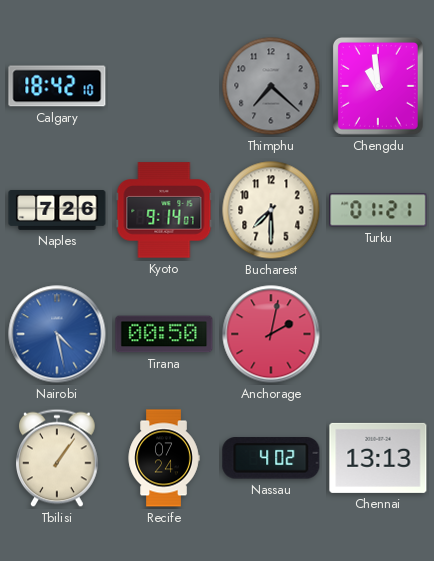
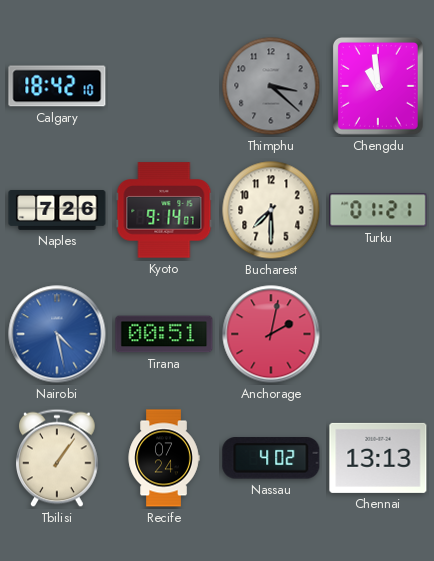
Thimphu: 7:22 -> 3:22 (271, 86)
Tirana: 00:50 -> 00:51 (164, 334)
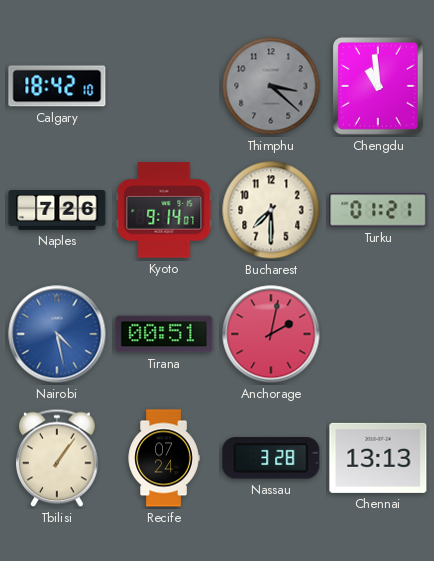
Nassau: 4:02 -> 3:28 (271, 458)
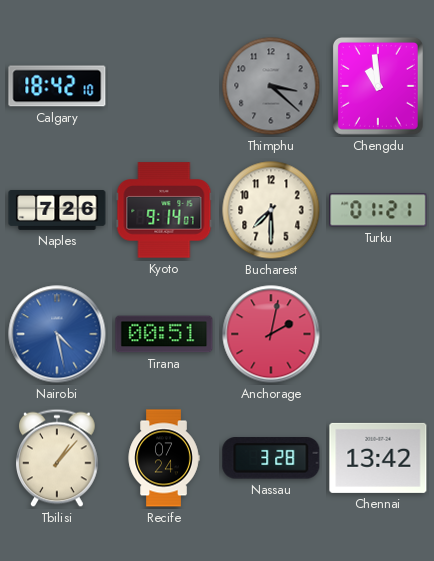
Tbilisi: 1:06 -> 1:07 (58, 458)
Chennai: 13:13 -> 13:42 (378, 458)
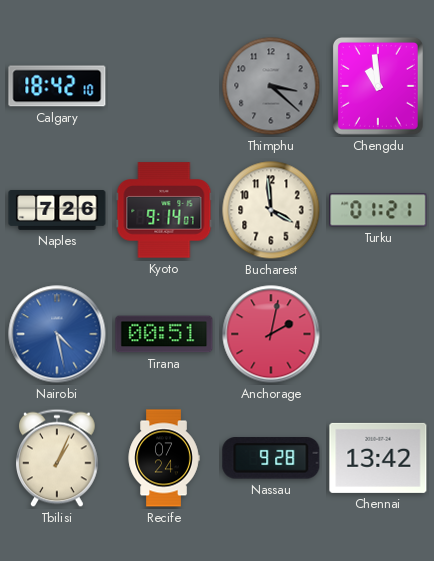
Bucharest: 7:30 -> 3:59 (271, 210)
Tbilisi: 1:07 -> 1:04 (58, 458)
Nassau: 3:28 -> 9:28 (271, 458)
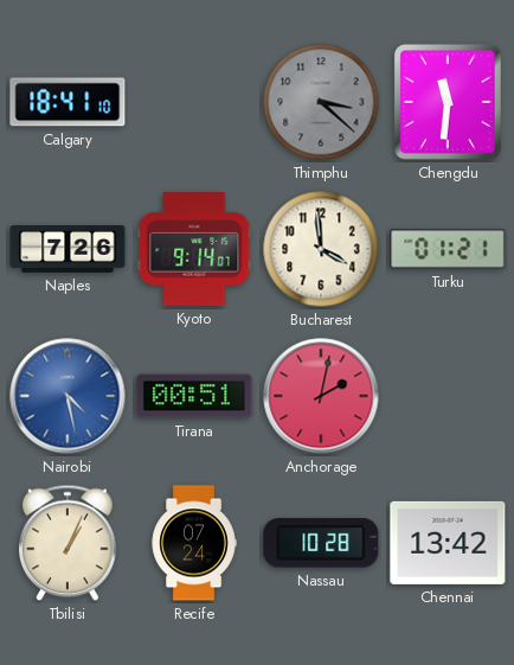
Calgary: 18:42 -> 18:41 (68, 102)
Chengdu: 10:59 -> 11:31 (448, 102)
Nassau: 9:28 -> 10:28 (321, 543)
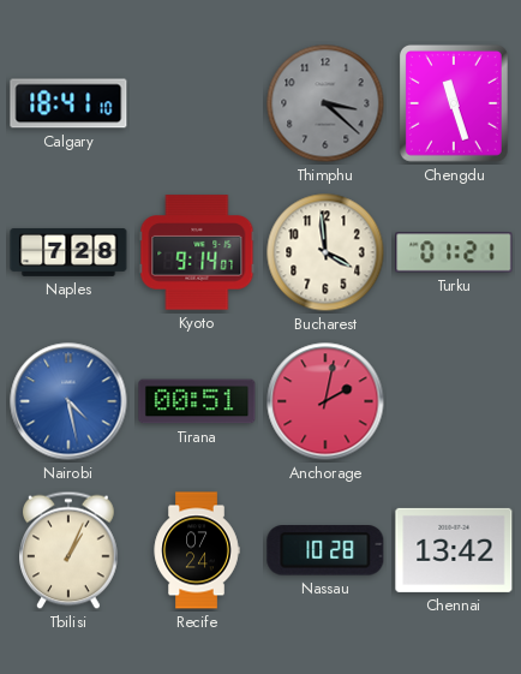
Chengdu: 11:31 -> 11:27 (454, 103)
Naples: 7:26 -> 7:28 (68, 252)
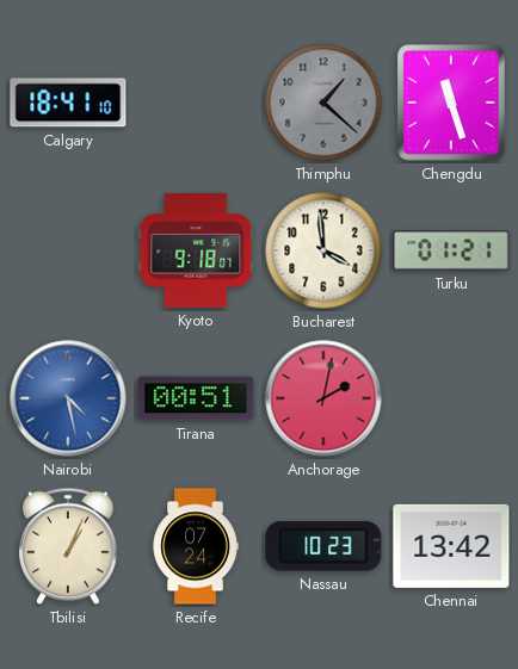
Thimphu: 3:22 -> 1:22 (323, 103)
Naples: 7:28 -> none (68, 252)
Kyoto: 9:14 -> 9:18 (196, 250)
Nassau: 10:28 -> 10:23 (323, 546)
